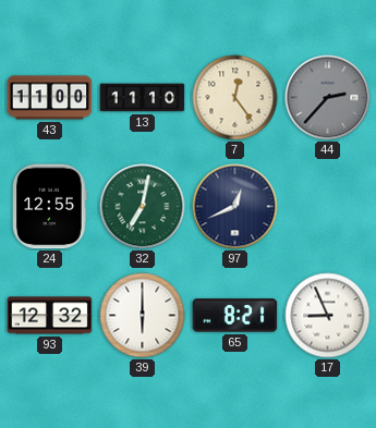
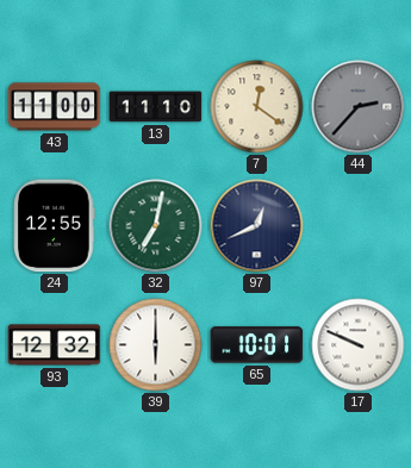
7: 12:24 -> 12:21 (257, 107)
65: 8:21 -> 10:01 (257, 345)
17: 8:56 -> 9:49 (359, 345)
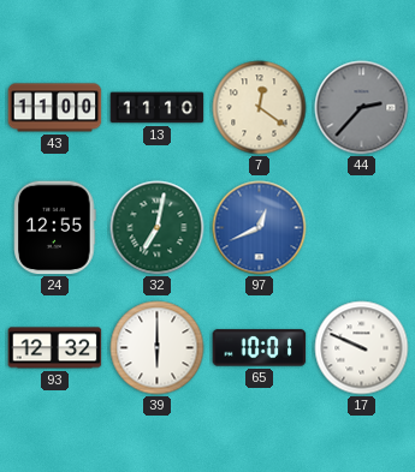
97 dial: navy -> blue (260, 228)
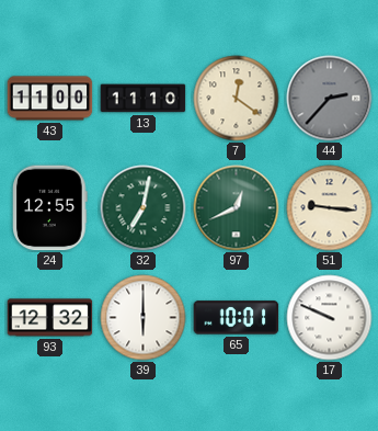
97 dial: blue -> green (237, 208)
51: none -> 9:16 (330, 208)
